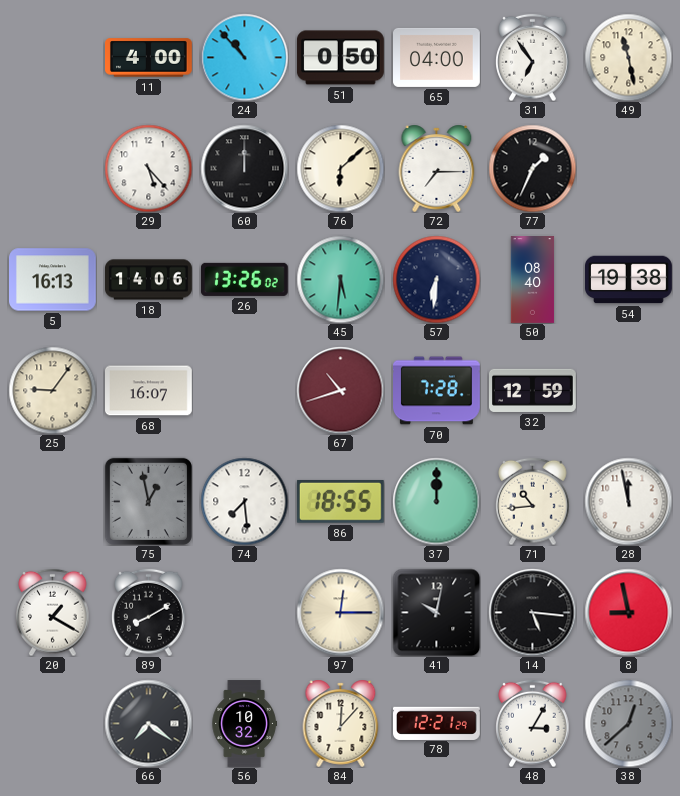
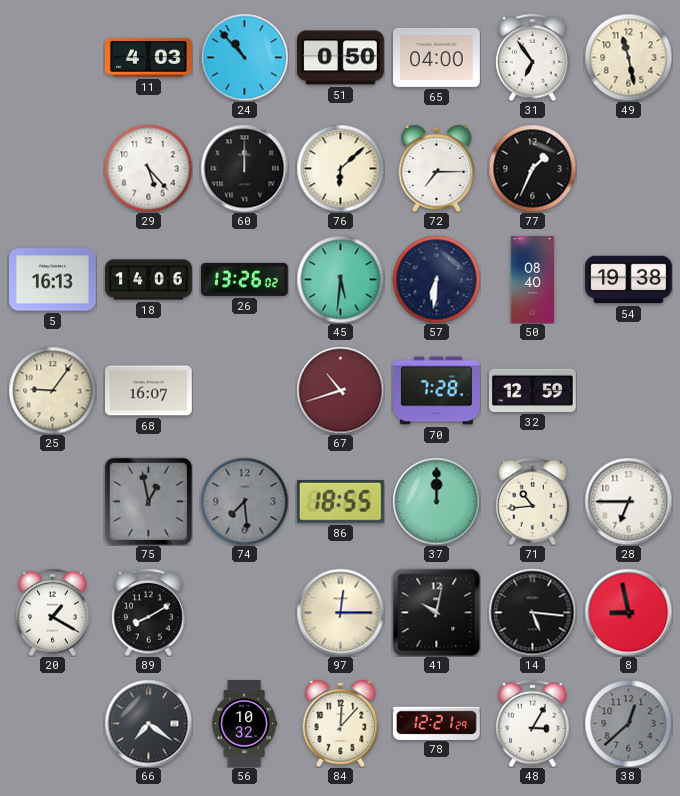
11: 4:00 -> 4:03 (149, 58)
74 dial: white -> grey (244, 501)
28: 11:58 -> 6:45 (628, 501)
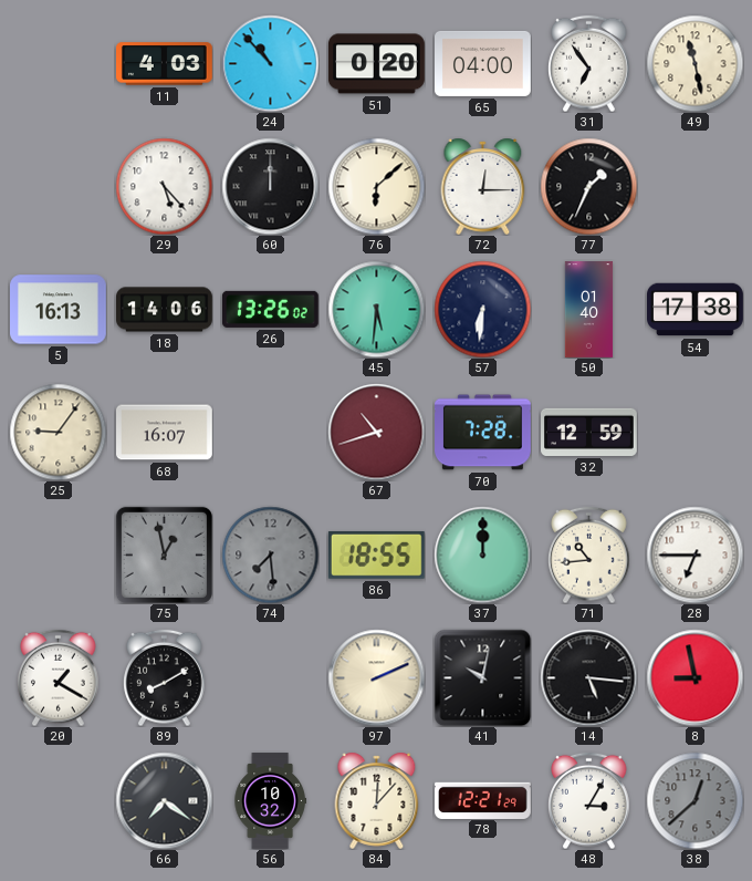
51: 0:50 -> 0:20 (376, 64)
72: 7:15 -> 12:15 (483, 186)
50: 08:40 -> 01:40 (589, 310)
54: 19:38 -> 17:38 (696, 310)
97: 12:15 -> 2:11 (376, 677)
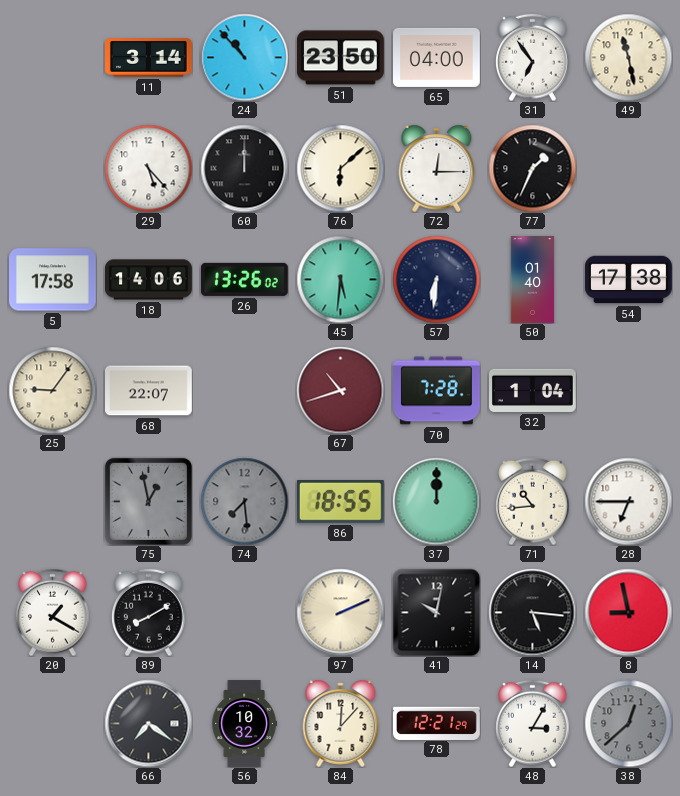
11: 4:03 -> 3:14 (149, 58)
51: 0:20 -> 23:50 (340, 58)
5: 16:13 -> 17:58 (53, 280)
68: 16:07 -> 22:07 (149, 391)
32: 12:59 -> 1:04 (533, 390)
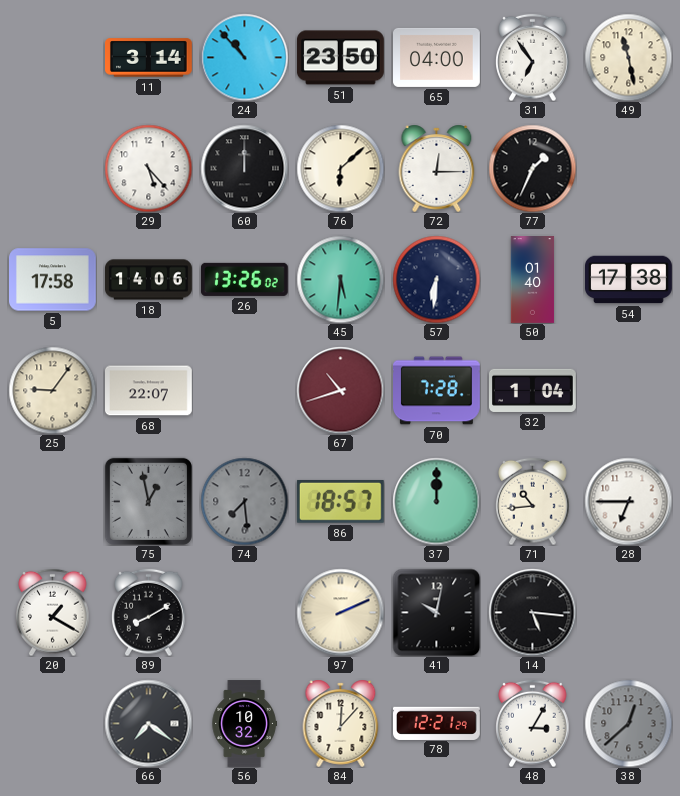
86: 18:55 -> 18:57 (340, 501)
8: 8:58 -> none (628, 612)
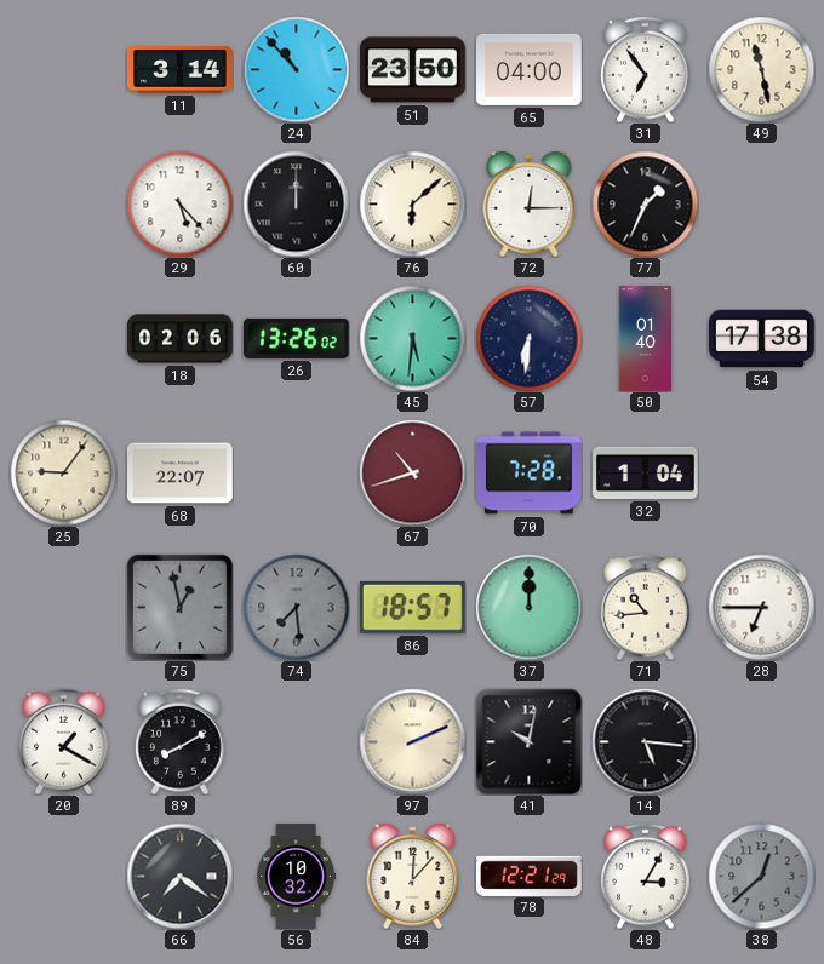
5: 17:58 -> none (53, 280)
18: 14:06 -> 02:06 (181, 339)
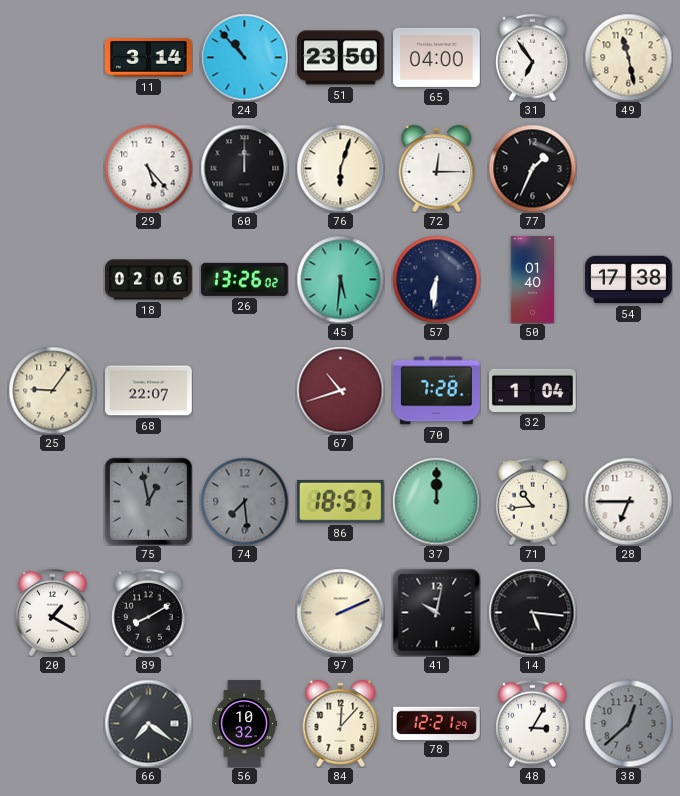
76: 6:08 -> 6:03 (340, 168)
